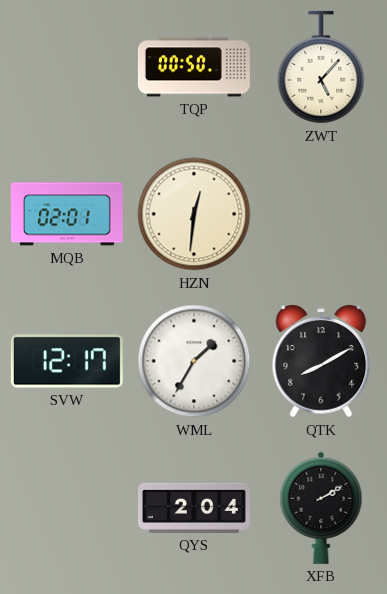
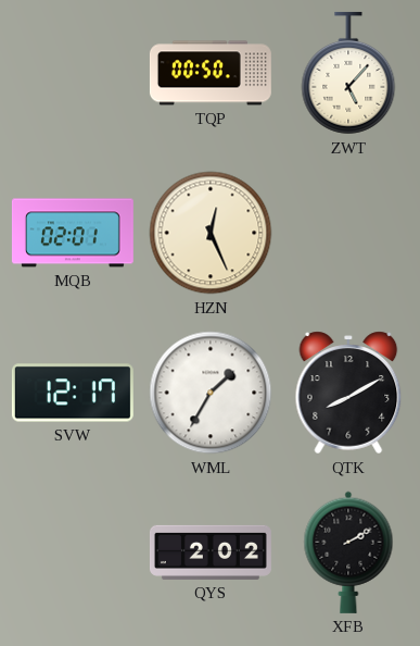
HZN: 12:31 -> 12:26 (211, 233)
QYS: 2:04 -> 2:02 (211, 552)
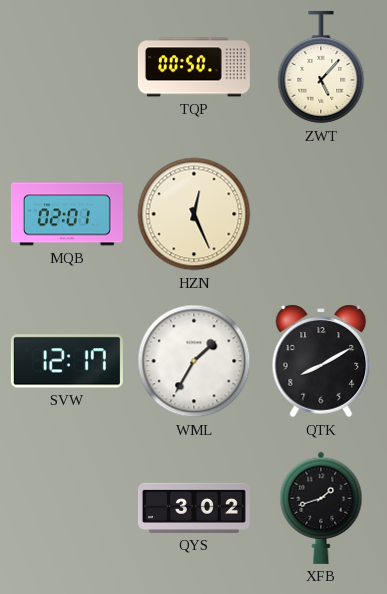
QYS: 2:02 -> 3:02 (194, 508)
XFB: 2:10 -> 1:42 (321, 508)
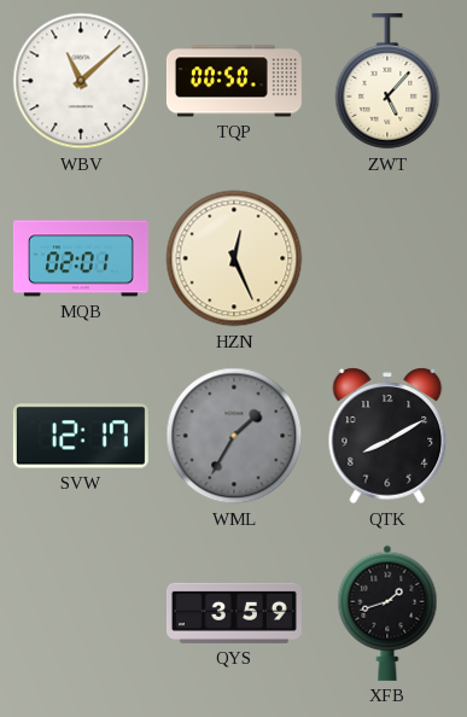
WBV: none -> 11:08 (81, 81)
WML dial: white -> grey (234, 436)
QYS: 3:02 -> 3:59 (234, 613)
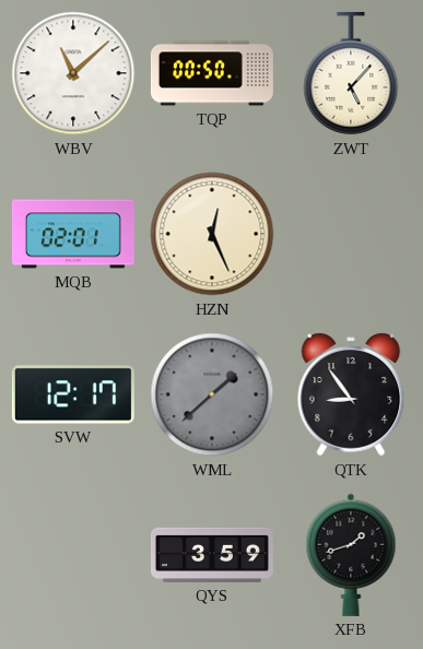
WML: 1:35 -> 1:38 (212, 394)
QTK: 8:10 -> 8:54 (351, 394)
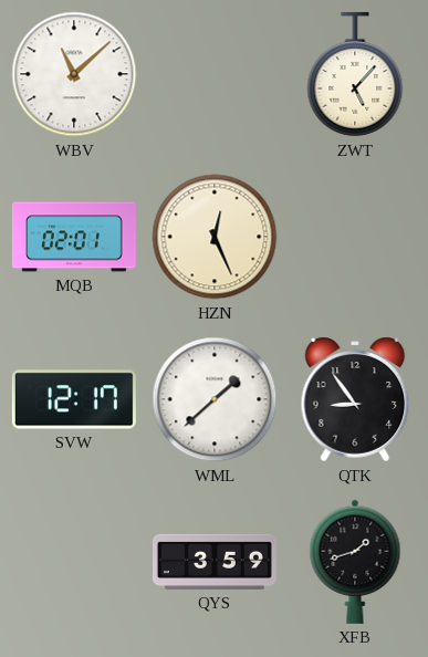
TQP: 00:50 -> none (212, 73)
WML dial: grey -> white (215, 399)
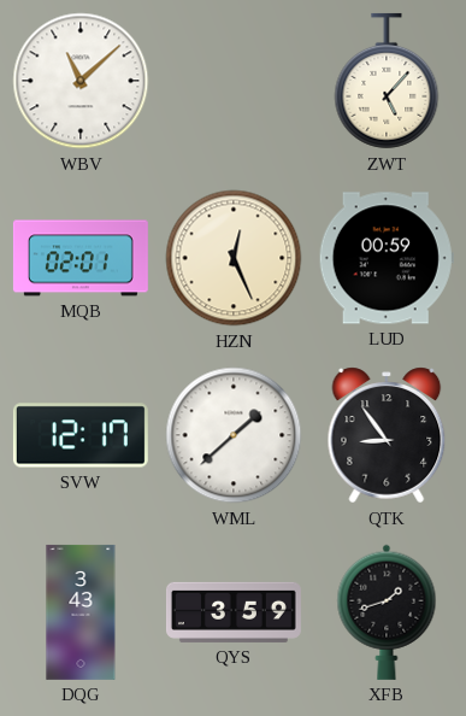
LUD: none -> 00:59 (387, 258)
DQG: none -> 3:43 (81, 612)
